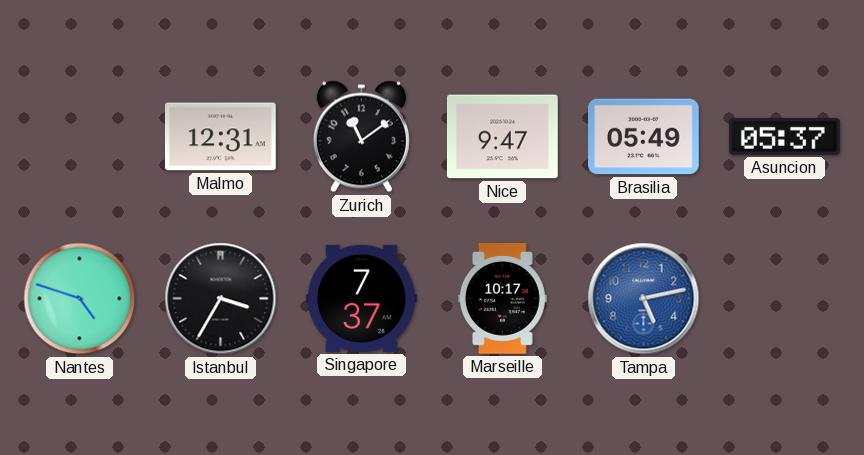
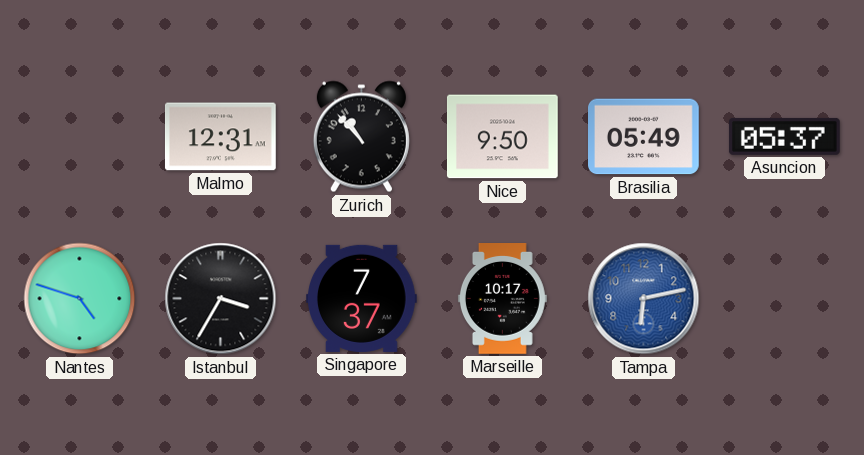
Zurich: 11:09 -> 10:53 (361, 137)
Nice: 9:47 -> 9:50 (502, 137)
Tampa: 5:13 -> 6:13 (644, 299)
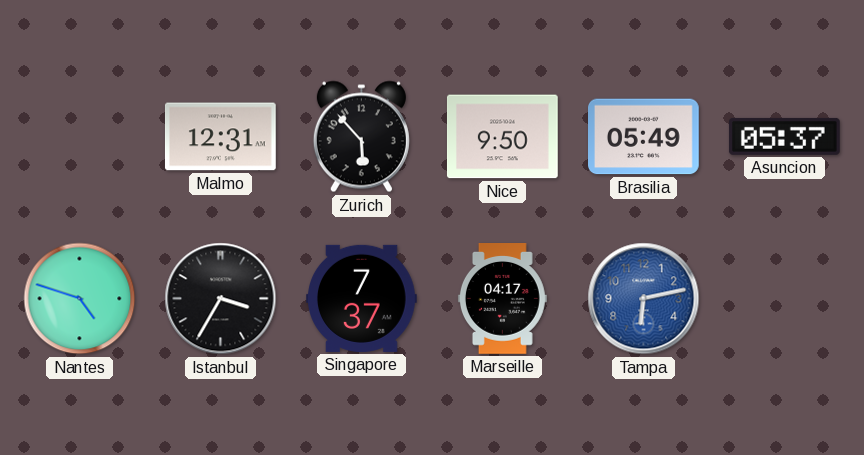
Zurich: 10:53 -> 5:53 (361, 137)
Marseille: 10:17 -> 04:17 (502, 299)
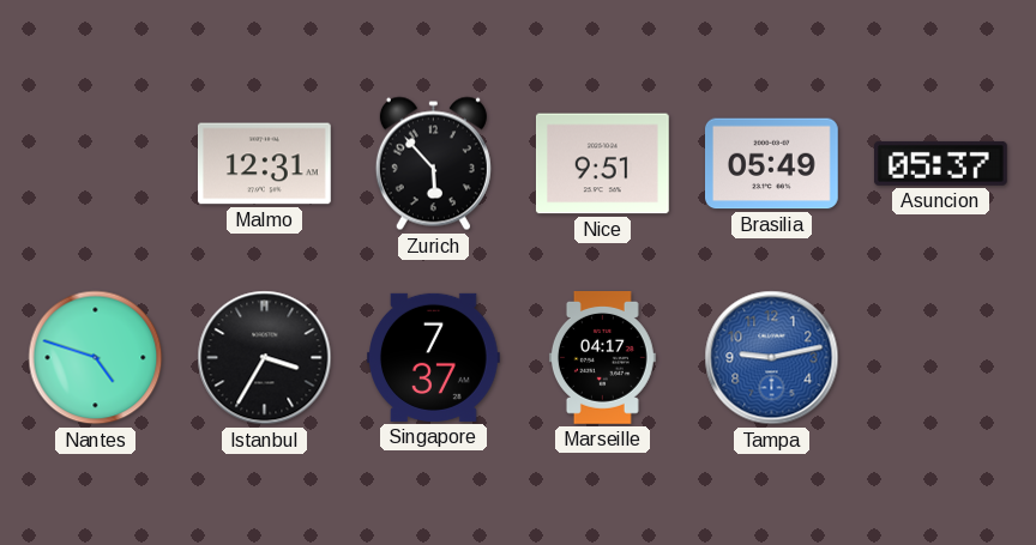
Nice: 9:50 -> 9:51 (602, 164)
Tampa: 6:13 -> 9:13 (772, 358)
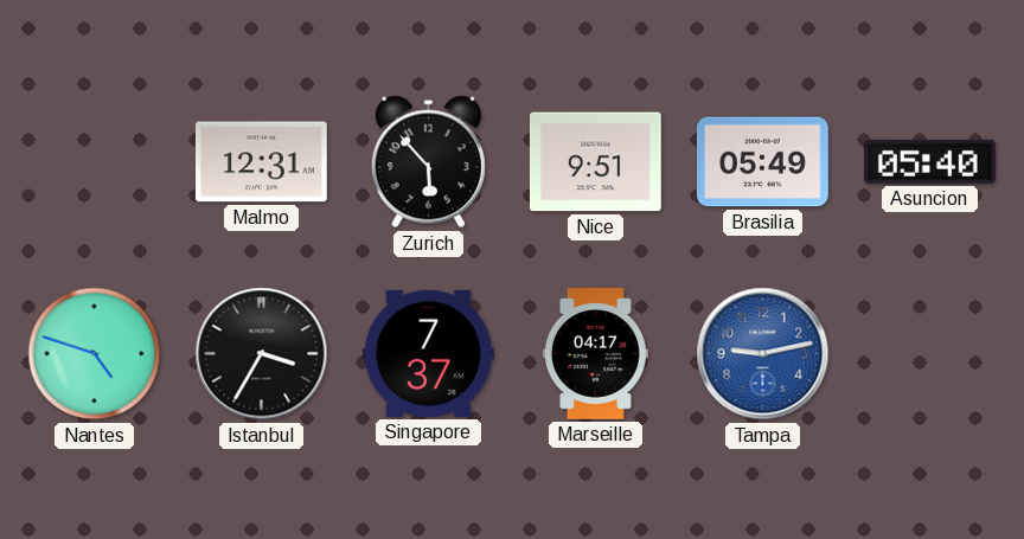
Asuncion: 05:37 -> 05:40 (929, 161)
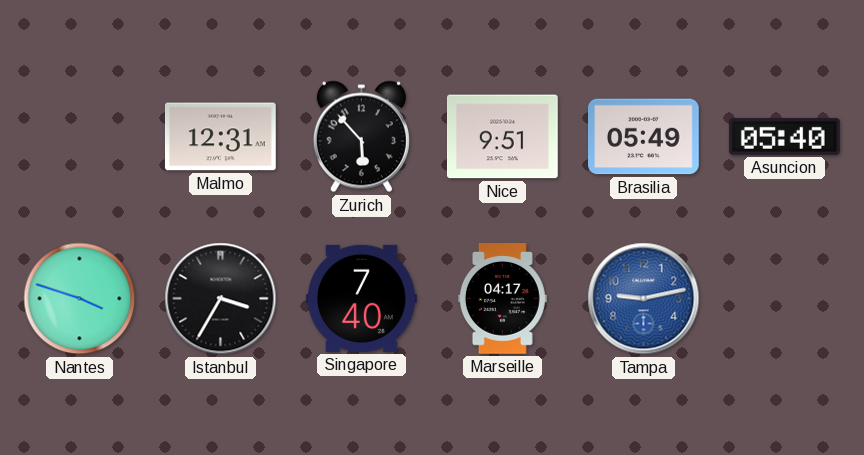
Nantes: 4:48 -> 3:48 (80, 299)
Singapore: 7:37 -> 7:40 (362, 298)
